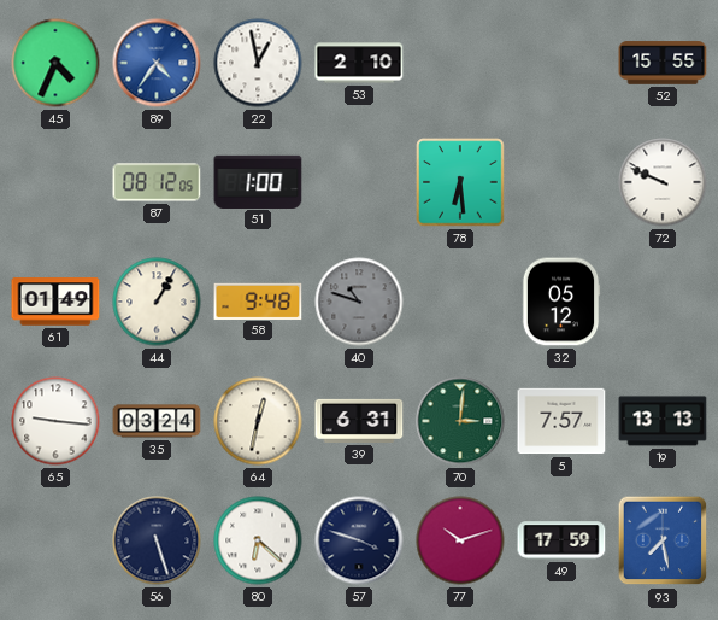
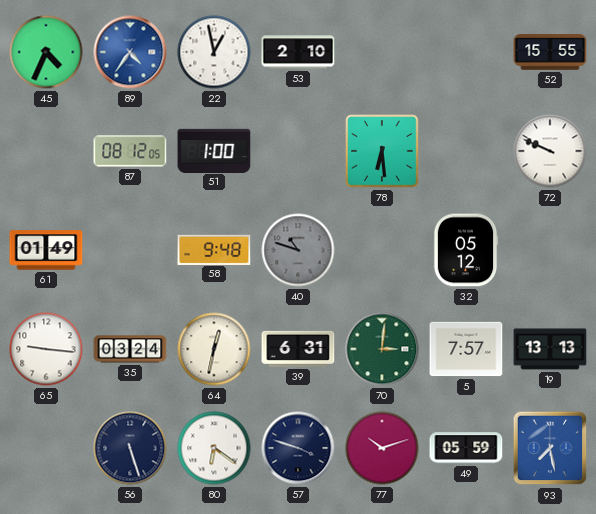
44: 1:05 -> none (157, 302)
80: 6:22 -> 6:21 (214, 448)
49: 17:59 -> 05:59 (466, 448)
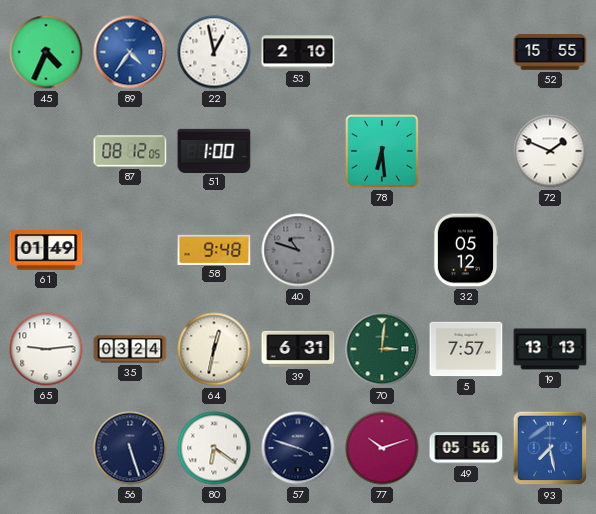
72: 9:49 -> 1:49 (550, 151)
65: 9:16 -> 9:14 (46, 349)
49: 05:59 -> 05:56 (466, 448)
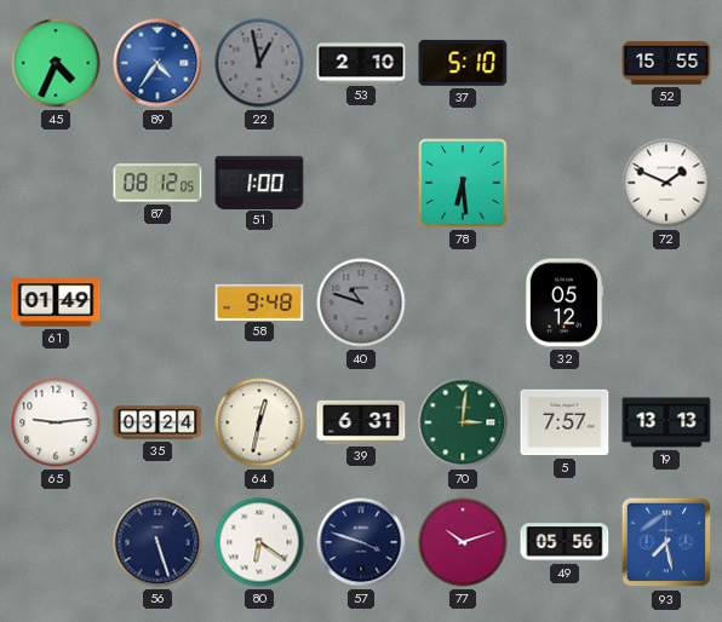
22 dial: white -> grey (259, 63)
37: none -> 5:10 (463, 63)
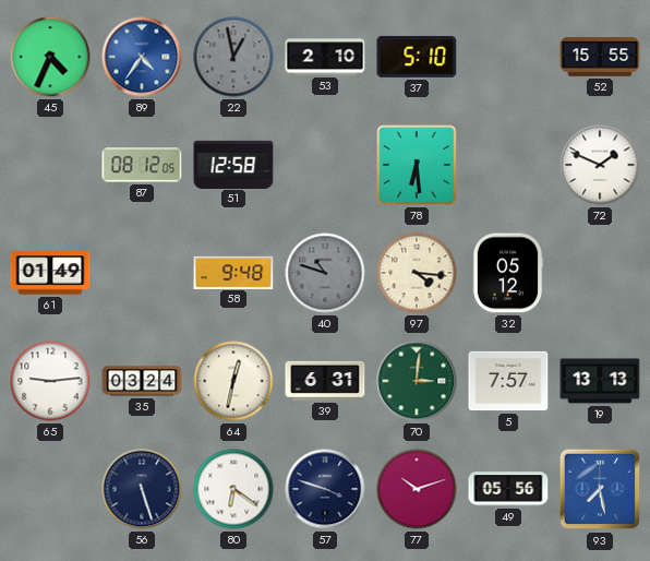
51: 1:00 -> 12:58 (233, 164)
97: none -> 4:16 (417, 273)
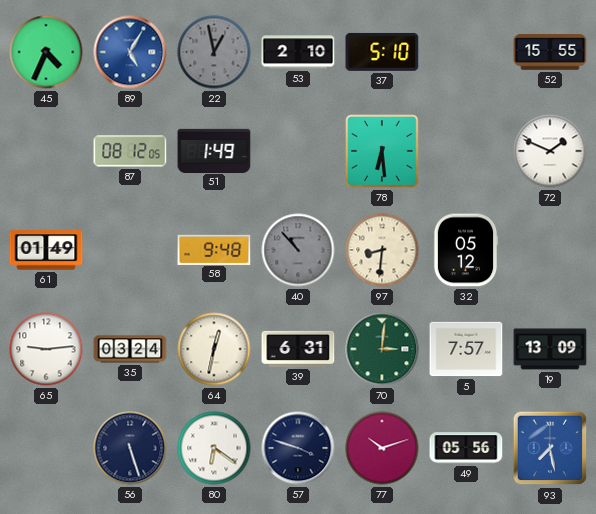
89: 4:36 -> 5:05 (130, 52)
51: 12:58 -> 1:49 (214, 150)
40: 10:48 -> 10:53 (298, 250)
97: 4:16 -> 8:31 (382, 250)
19: 13:13 -> 13:09 (550, 349)
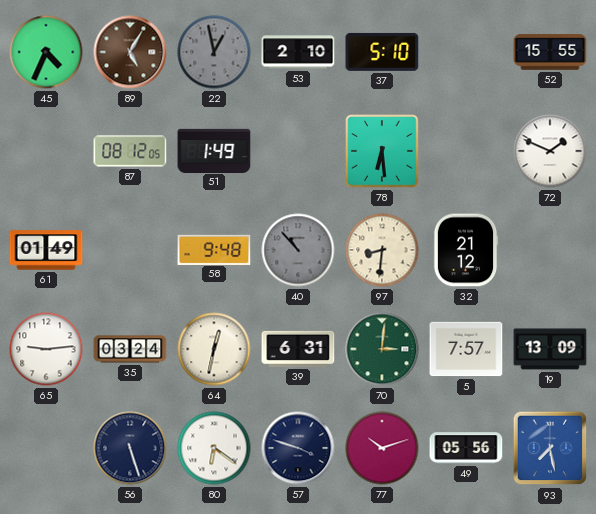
89 dial: blue -> brown (130, 52)
32: 05:12 -> 21:12 (466, 250)
